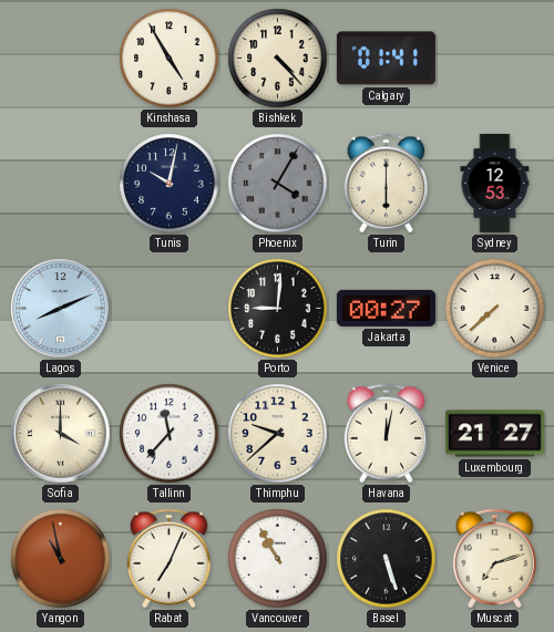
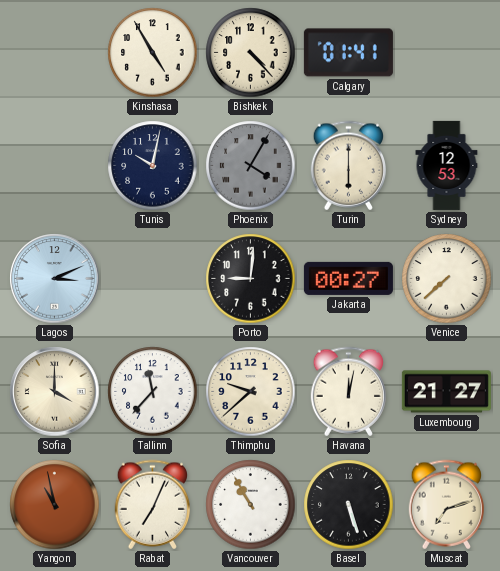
Lagos: 8:11 -> 3:11 (55, 279)
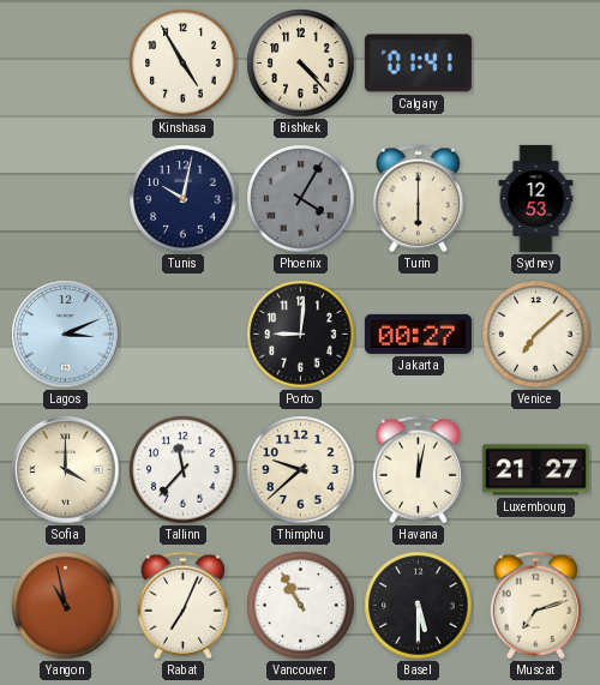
Venice: 7:38 -> 7:08 (536, 335)
Basel: 5:27 -> 5:30 (419, 606)
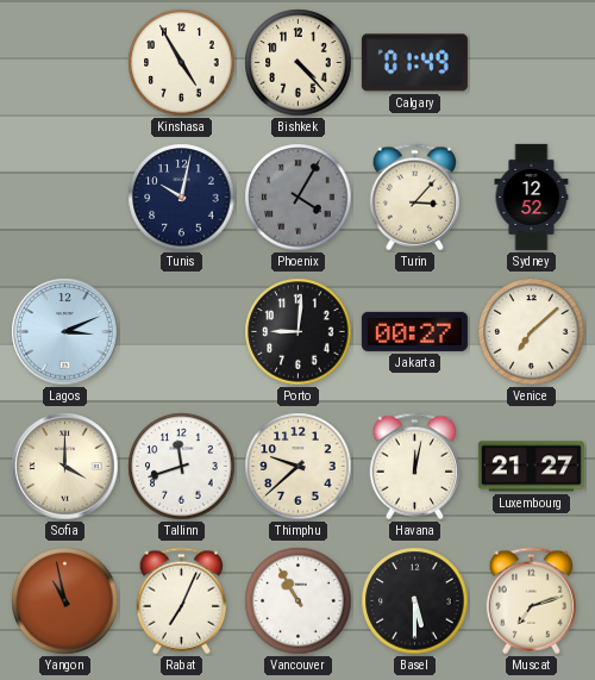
Calgary: 01:41 -> 01:49 (414, 63)
Turin: 6:00 -> 3:07 (415, 198)
Sydney: 12:53 -> 12:52 (532, 196)
Tallinn: 11:37 -> 11:42 (182, 467)
